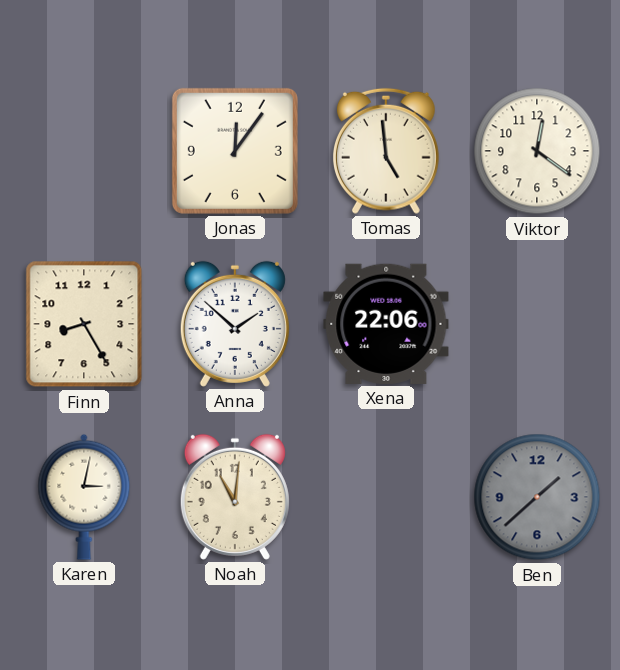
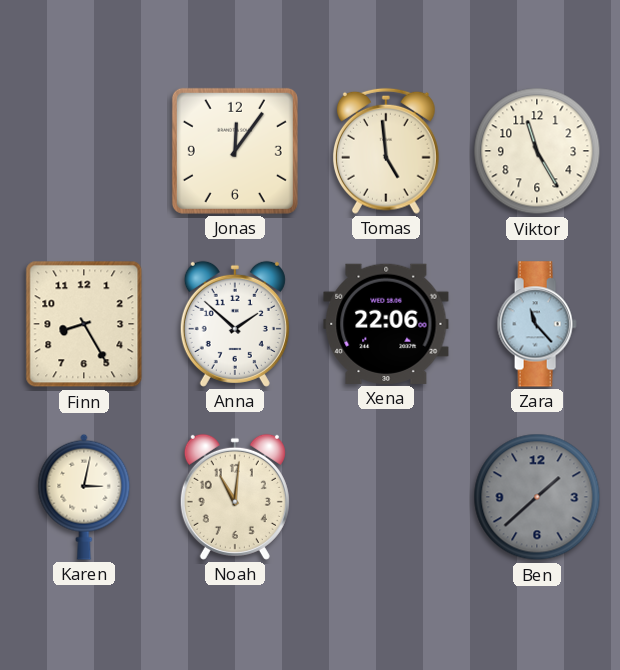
Viktor: 12:21 -> 11:25 (537, 151)
Zara: none -> 11:23 (537, 324)
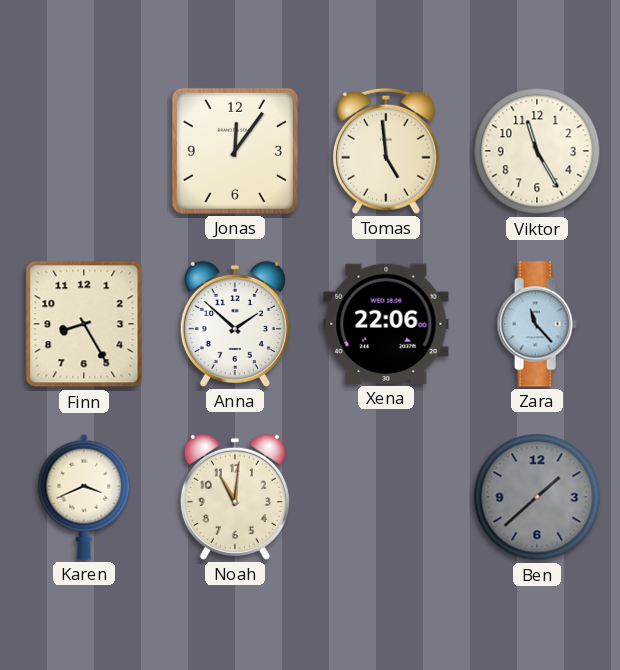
Karen: 3:02 -> 3:41 (84, 497)
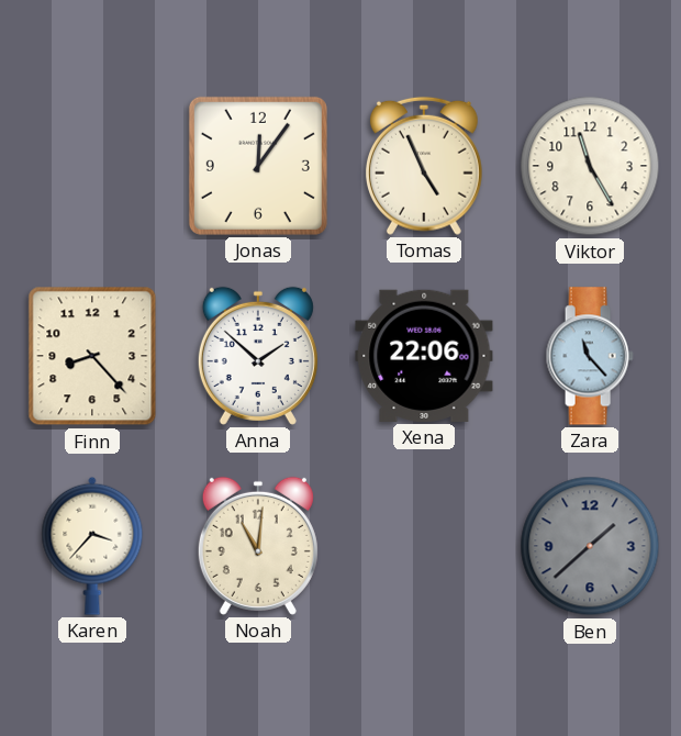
Tomas: 4:59 -> 4:56 (424, 166)
Finn: 8:25 -> 8:23 (92, 356)
Karen: 3:41 -> 3:37 (92, 546)
